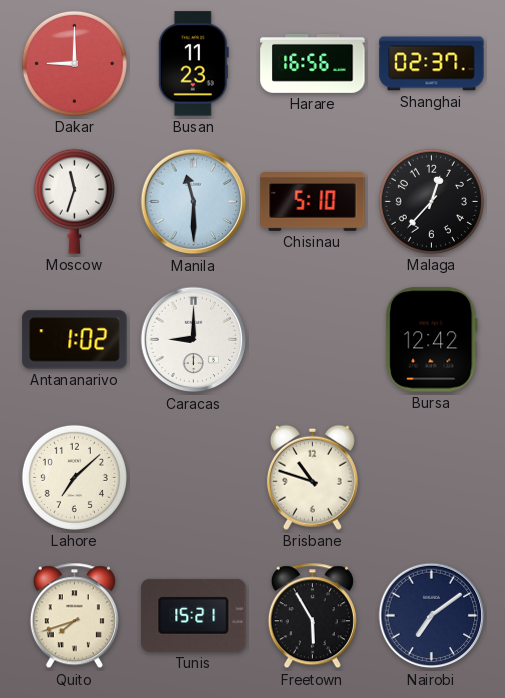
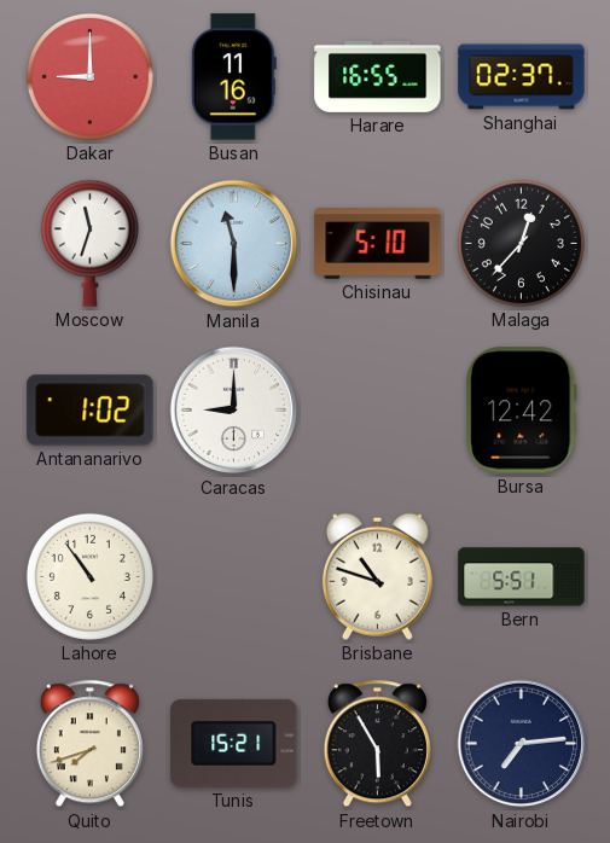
Busan: 11:23 -> 11:16 (233, 77)
Harare: 16:56 -> 16:55 (378, 76)
Lahore: 7:08 -> 10:54 (89, 576)
Bern: none -> 5:51 (522, 577)
Nairobi: 7:09 -> 7:14 (522, 744)
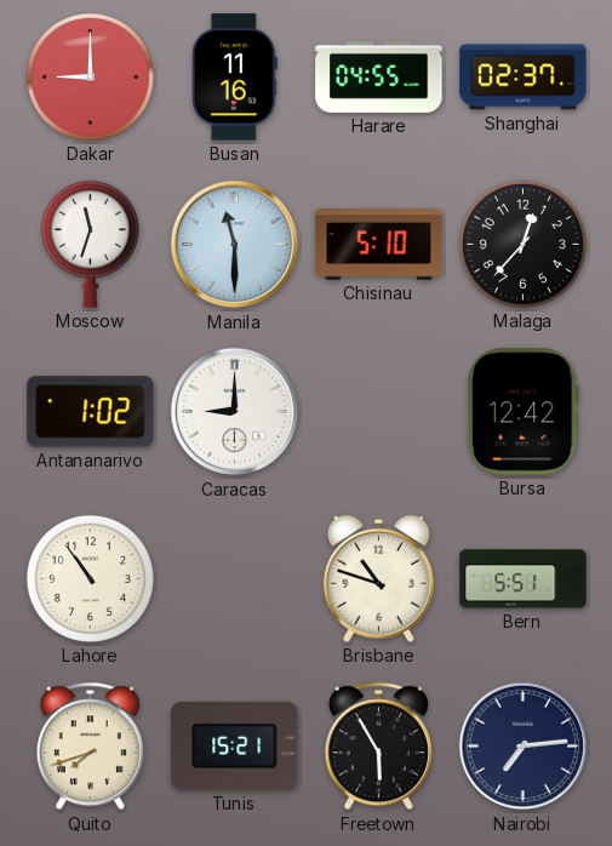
Harare: 16:55 -> 04:55 (379, 76)
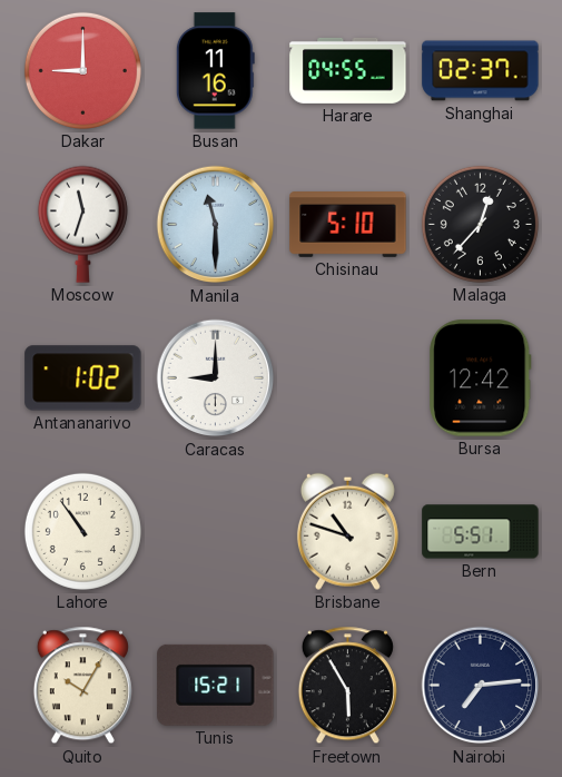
Quito: 7:42 -> 10:05 (82, 686)
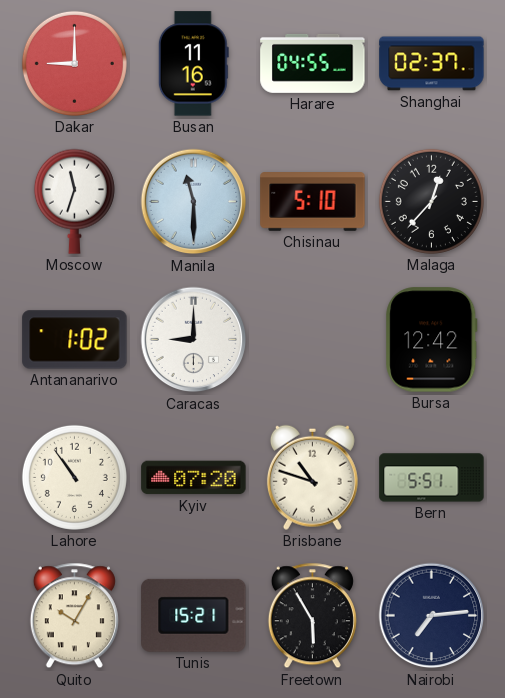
Kyiv: none -> 07:20 (194, 478)
